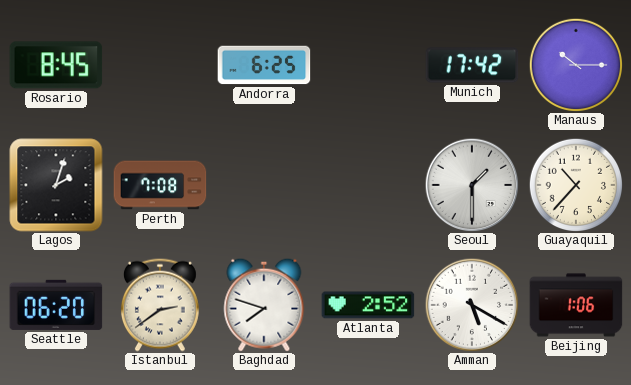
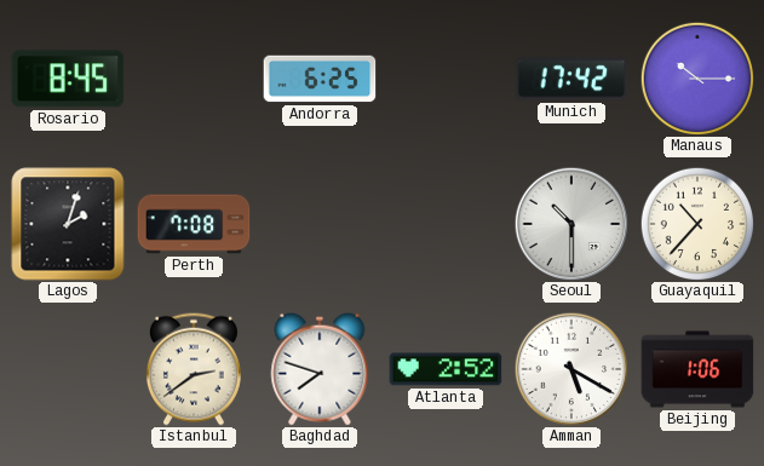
Seoul: 1:30 -> 10:30 (571, 224)
Seattle: 06:20 -> none (56, 305)
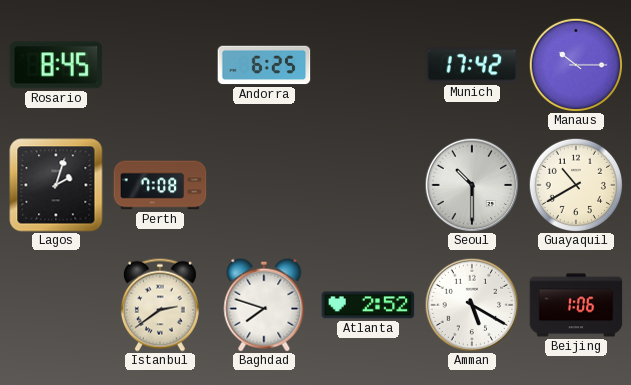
Guayaquil: 10:37 -> 10:40 (575, 184)
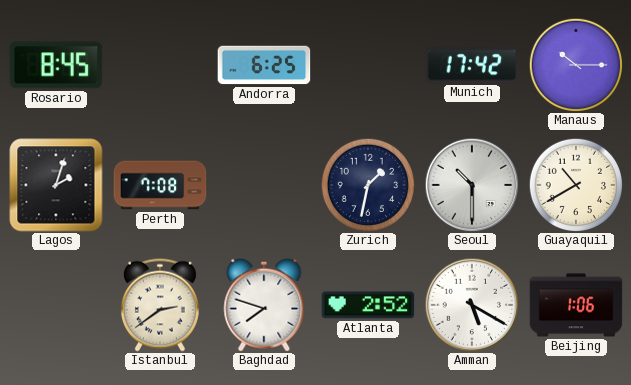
Zurich: none -> 1:32 (367, 184)
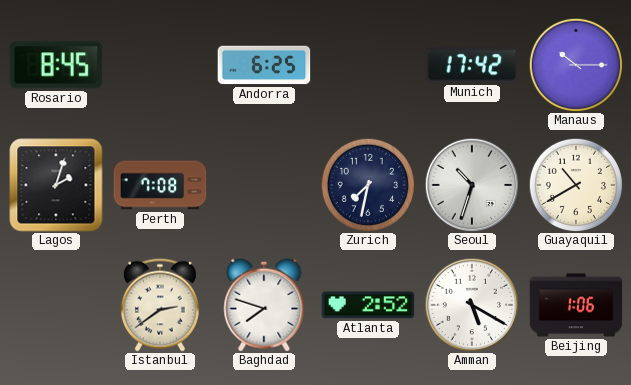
Zurich: 1:32 -> 7:32 (367, 184)
Seoul: 10:30 -> 10:33 (472, 185)
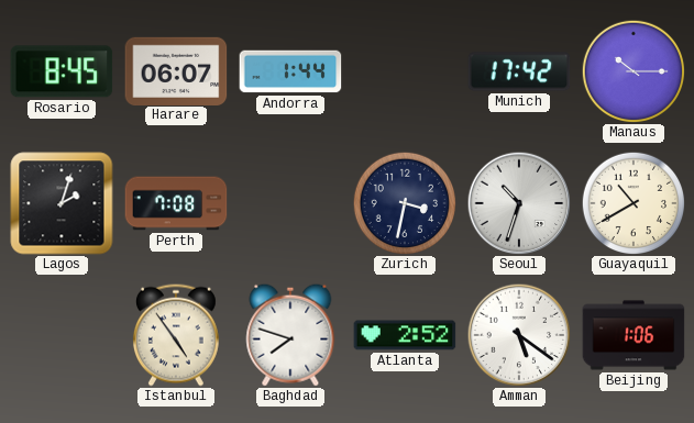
Harare: none -> 06:07 (176, 70)
Andorra: 6:25 -> 1:44 (290, 71)
Zurich: 7:32 -> 3:32 (404, 202)
Istanbul: 2:39 -> 4:54 (176, 335)
Amman: 5:20 -> 5:21 (519, 335)
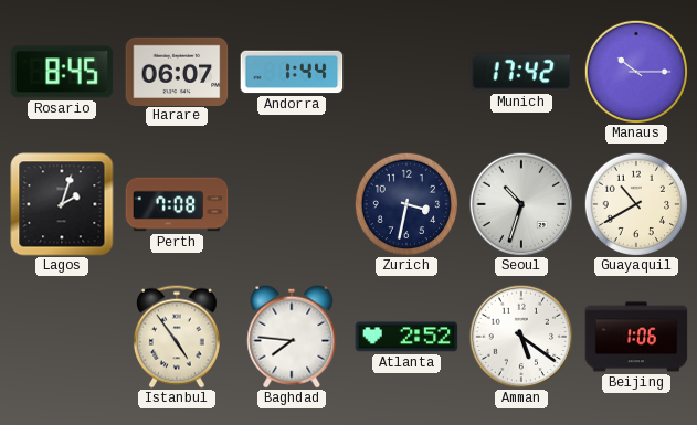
Baghdad: 7:48 -> 7:46 (292, 337)
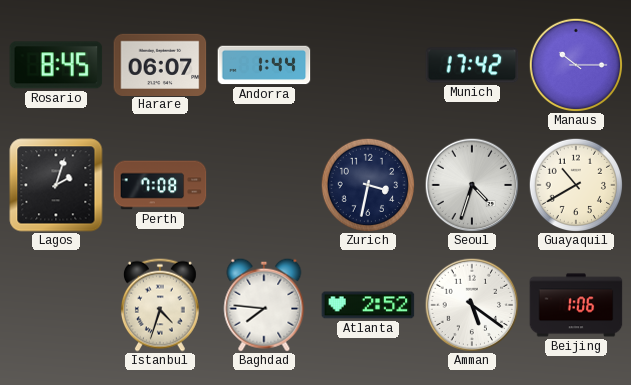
Seoul: 10:33 -> 4:33 (472, 185)
Istanbul: 4:54 -> 4:33 (160, 305)
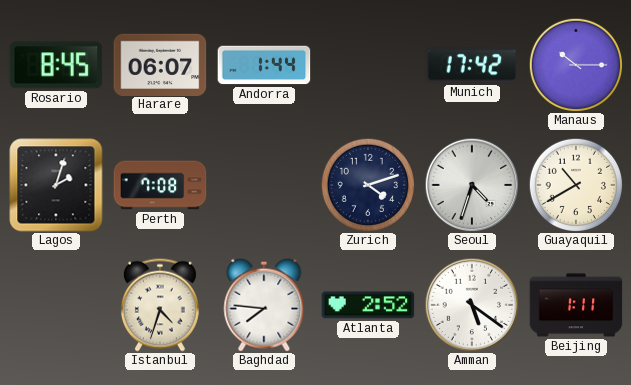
Zurich: 3:32 -> 4:12 (367, 184)
Beijing: 1:06 -> 1:11 (576, 305)
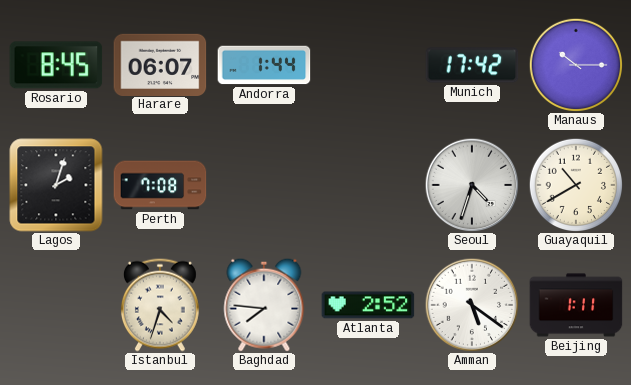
Zurich: 4:12 -> none (367, 184)
